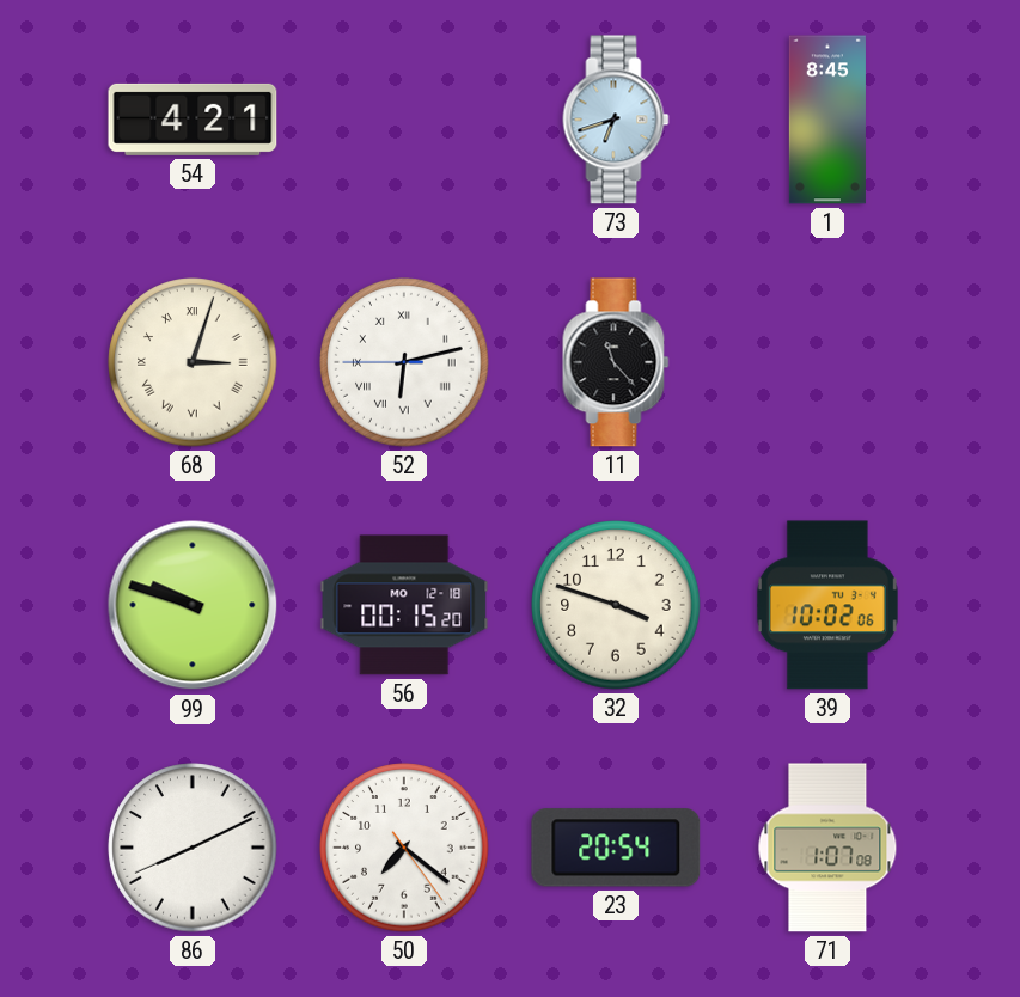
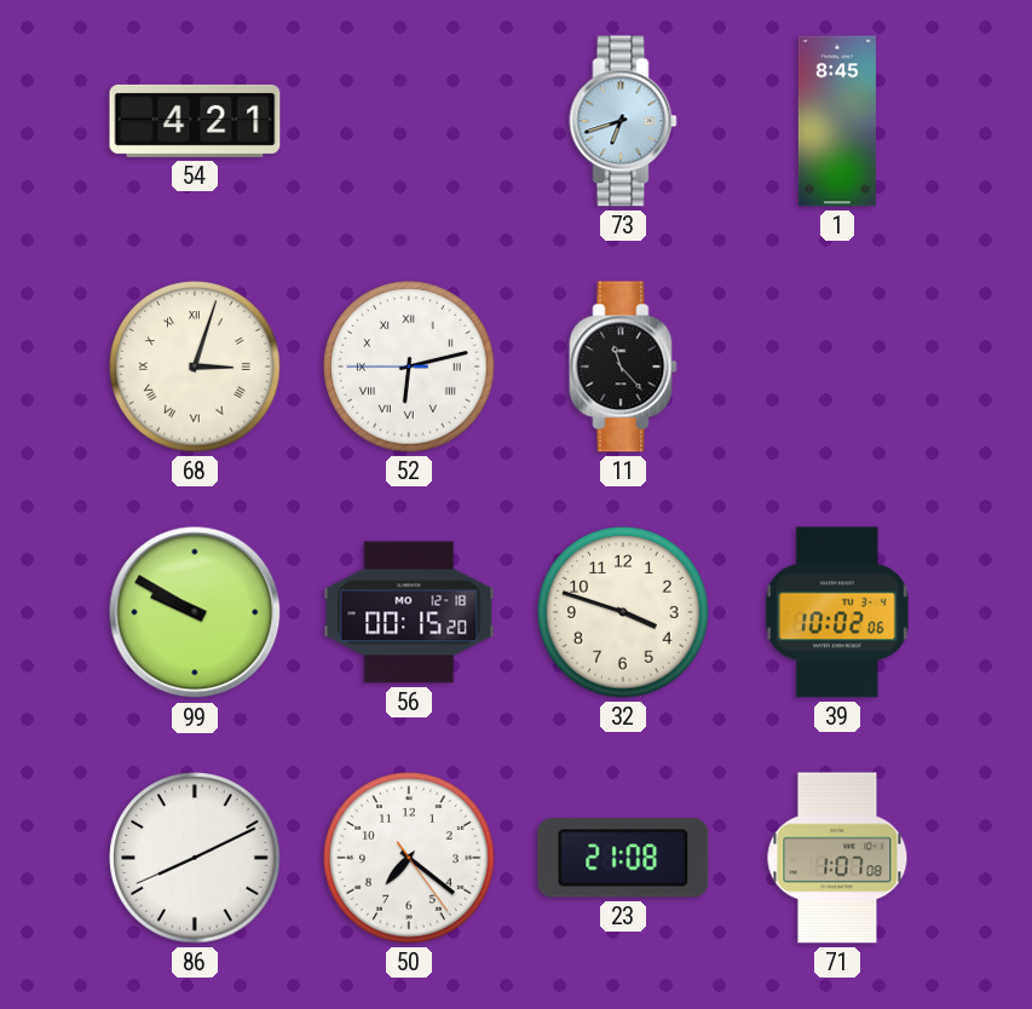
99: 9:48 -> 9:50 (195, 612)
23: 20:54 -> 21:08 (623, 858)
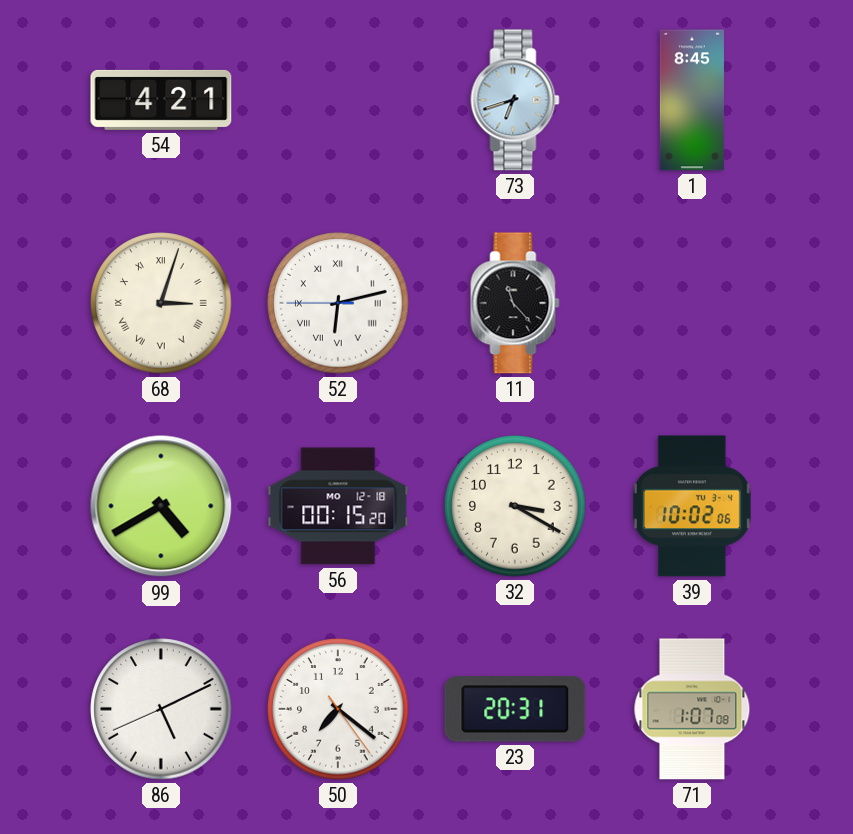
99: 9:50 -> 4:40 (161, 506)
32: 3:48 -> 3:20 (515, 506)
86: 8:10 -> 5:10 (161, 709)
23: 21:08 -> 20:31 (515, 709)
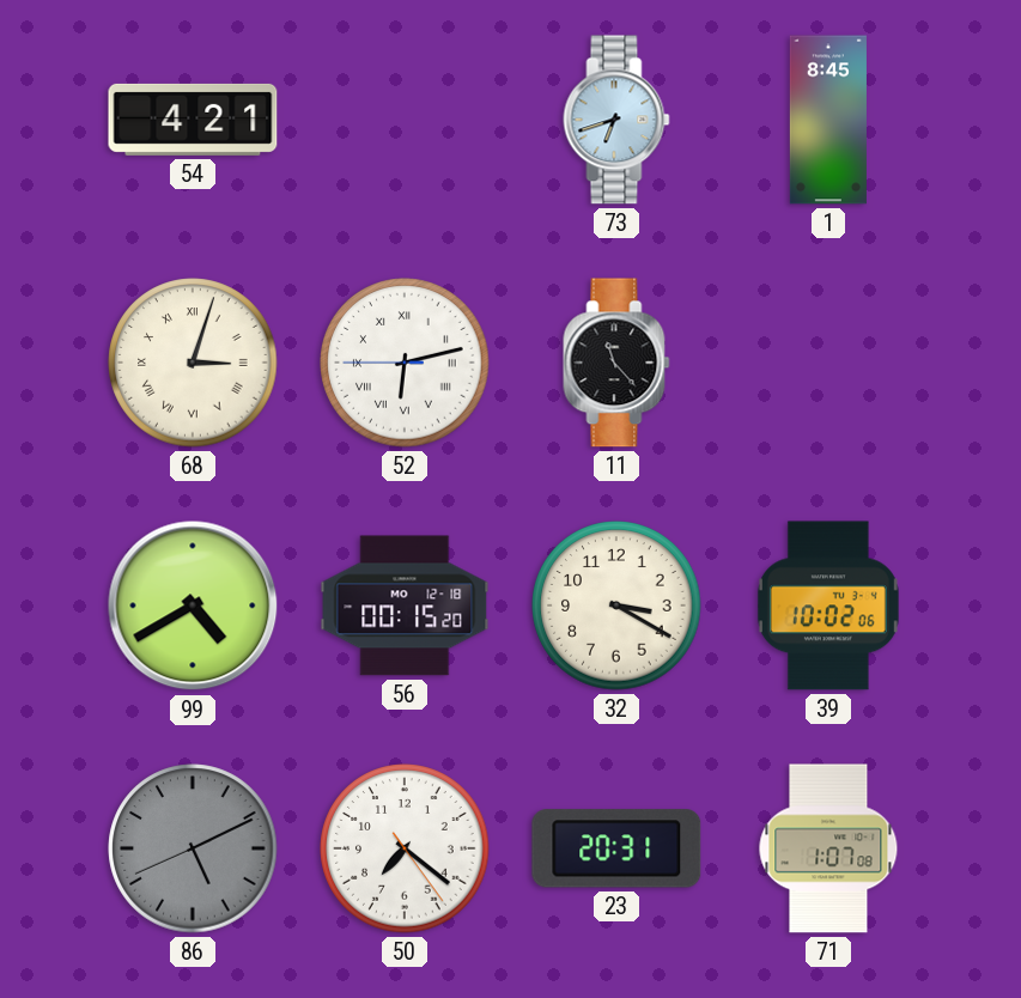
86 dial: white -> grey (193, 848)
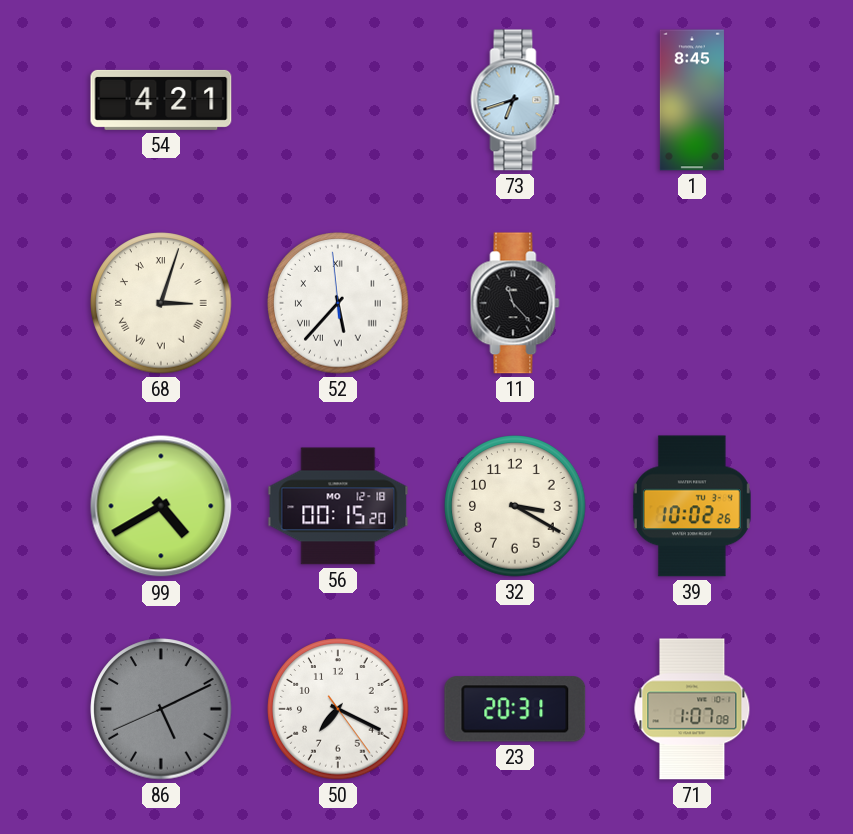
52: 6:12 -> 5:36 (338, 303)
39: 10:02:06 -> 10:02:26 (692, 506)
50: 7:21 -> 7:19 (338, 709)
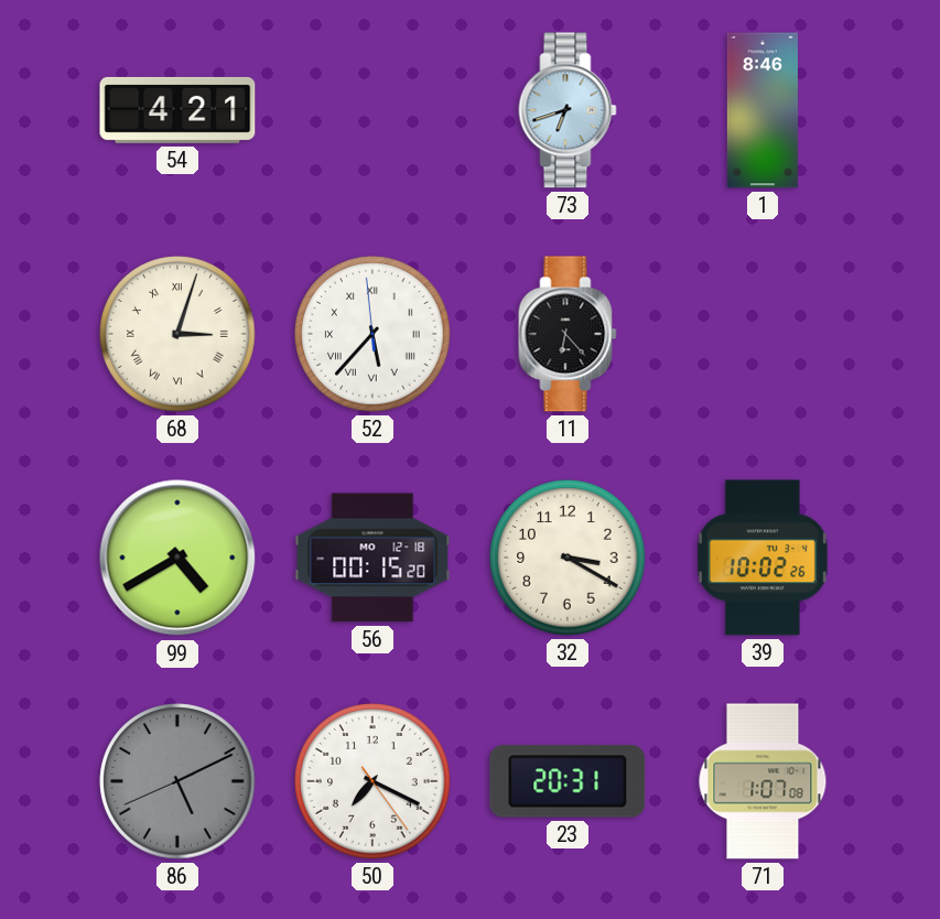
1: 8:45 -> 8:46 (763, 110)
11: 11:23 -> 6:23 (568, 334)
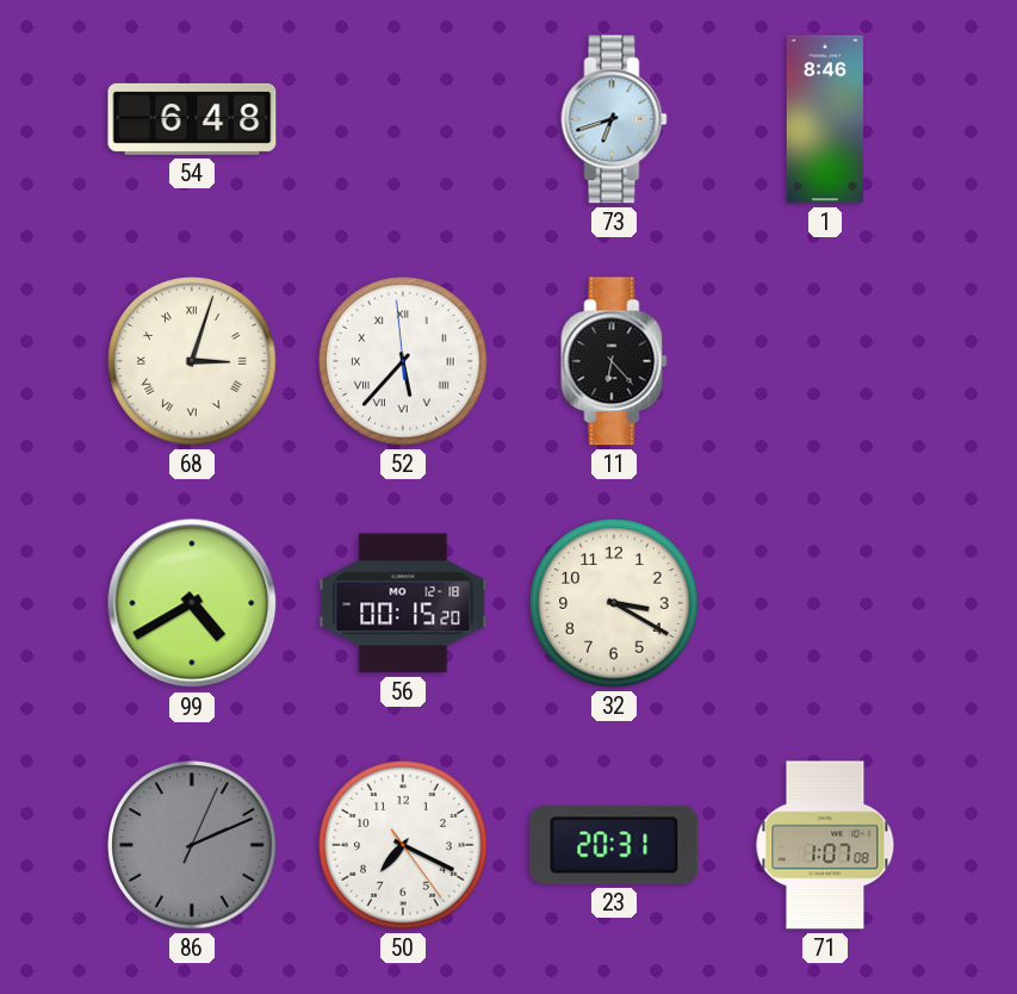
54: 4:21 -> 6:48 (192, 119)
39: 10:02 -> none (763, 558)
86: 5:10 -> 2:11 (192, 845)
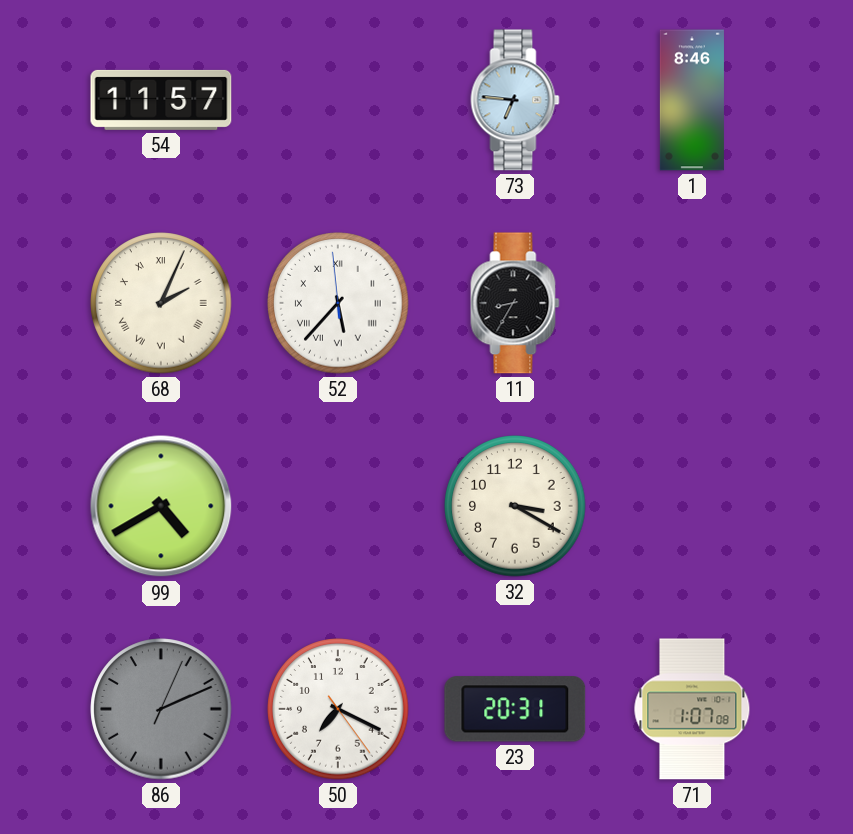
54: 6:48 -> 11:57 (161, 100)
73: 6:42 -> 6:46 (515, 100)
68: 3:03 -> 2:04 (161, 303)
11: 6:23 -> 8:35 (515, 303)
56: 00:15 -> none (403, 603)
